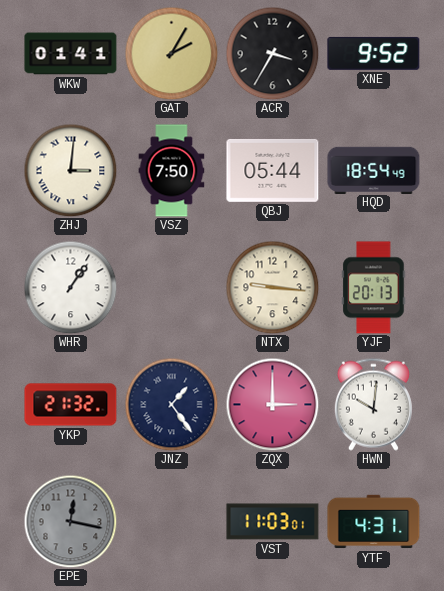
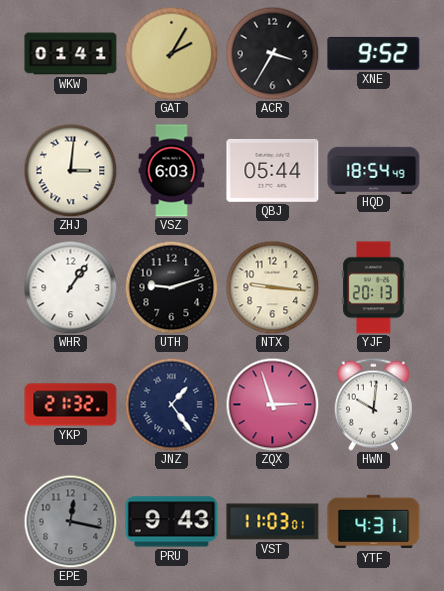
VSZ: 7:50 -> 6:03 (172, 171)
UTH: none -> 9:12 (171, 287)
ZQX: 3:00 -> 2:57 (272, 404)
PRU: none -> 9:43 (172, 522)
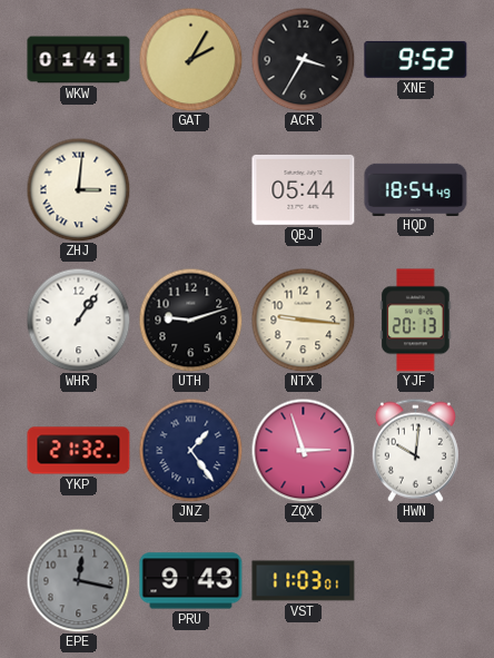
VSZ: 6:03 -> none (172, 171)
YTF: 4:31 -> none (374, 522)
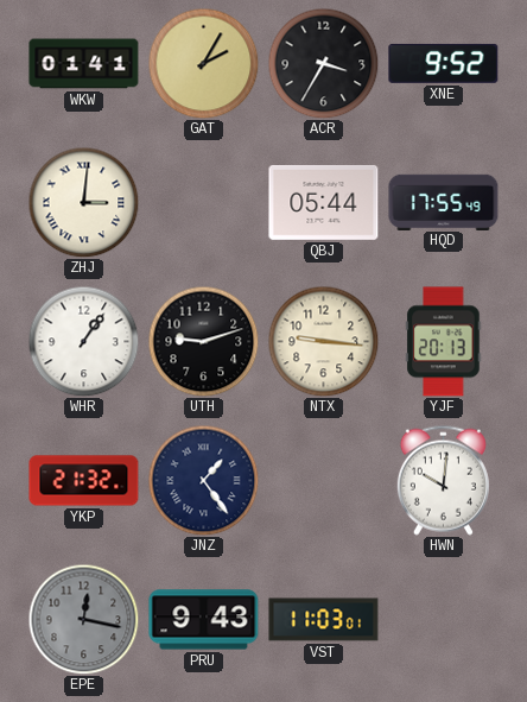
HQD: 18:54 -> 17:55 (444, 202)
ZQX: 2:57 -> none (303, 450)
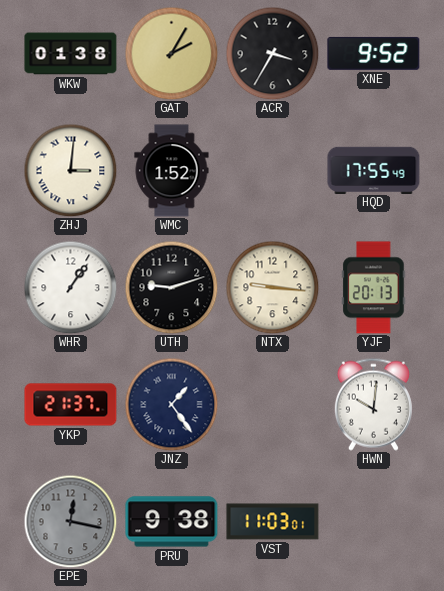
WKW: 01:41 -> 01:38 (71, 54)
WMC: none -> 1:52 (172, 171)
QBJ: 05:44 -> none (324, 202)
YKP: 21:32 -> 21:37 (71, 405)
PRU: 9:43 -> 9:38 (172, 522)
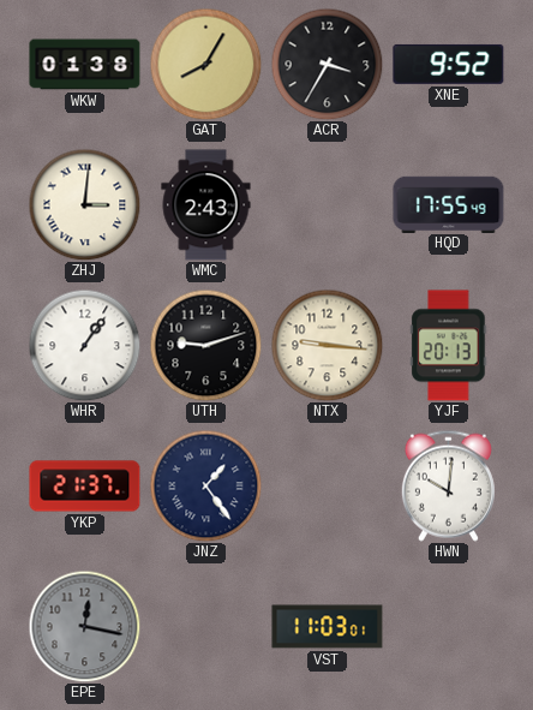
GAT: 2:05 -> 8:05 (205, 64)
WMC: 1:52 -> 2:43 (206, 205)
PRU: 9:38 -> none (172, 522)
